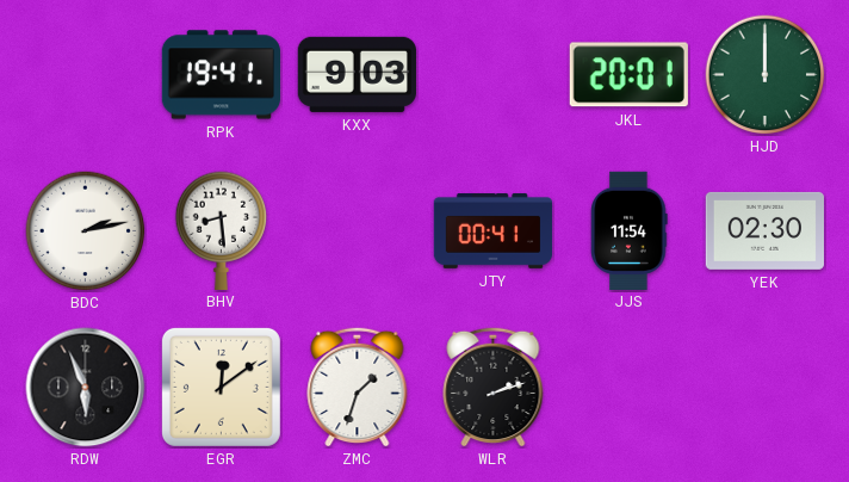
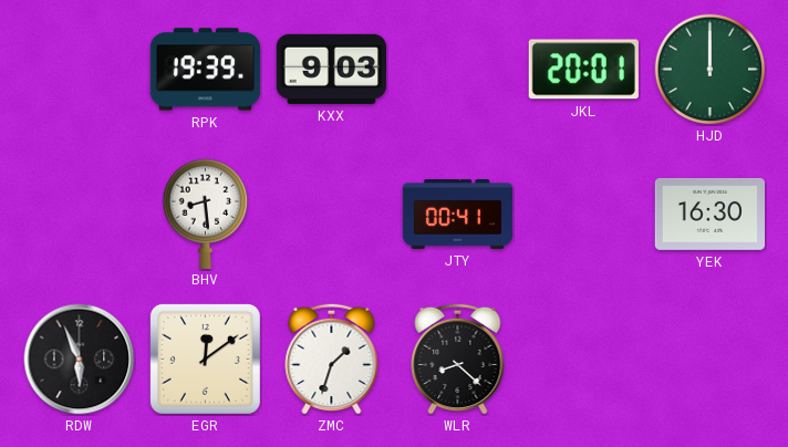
RPK: 19:41 -> 19:39 (205, 70)
BDC: 2:13 -> none (86, 231)
JJS: 11:54 -> none (630, 230)
YEK: 02:30 -> 16:30 (709, 214)
WLR: 2:12 -> 8:22 (458, 358)
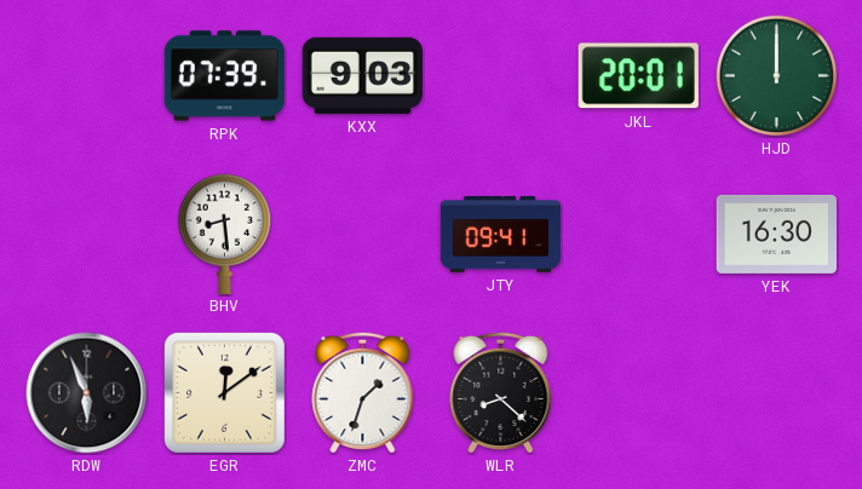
RPK: 19:39 -> 07:39 (224, 76)
JTY: 00:41 -> 09:41 (501, 235)
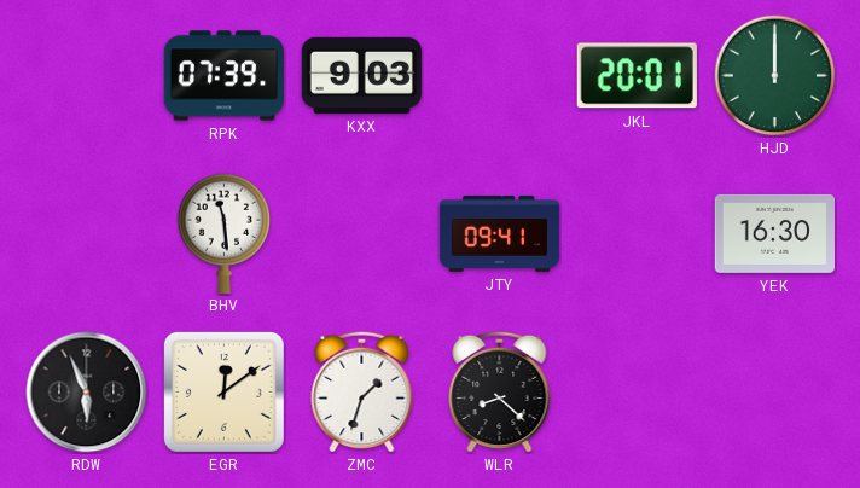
BHV: 8:29 -> 11:29 (225, 233)
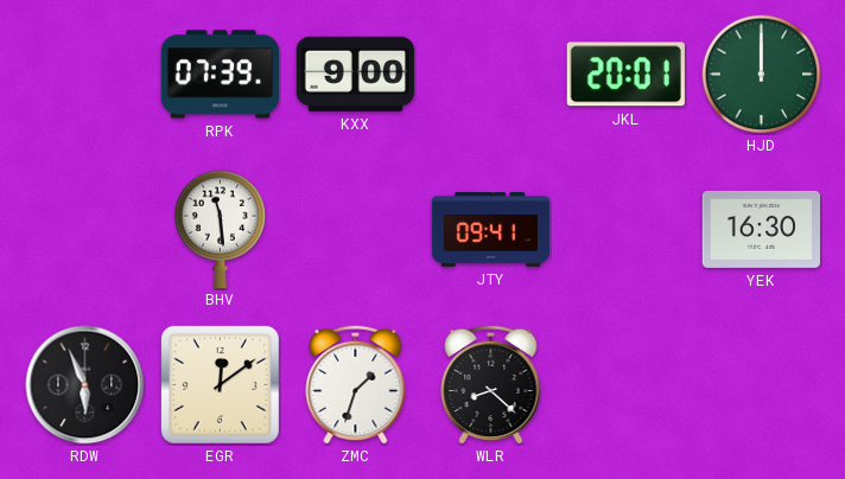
KXX: 9:03 -> 9:00 (355, 74)
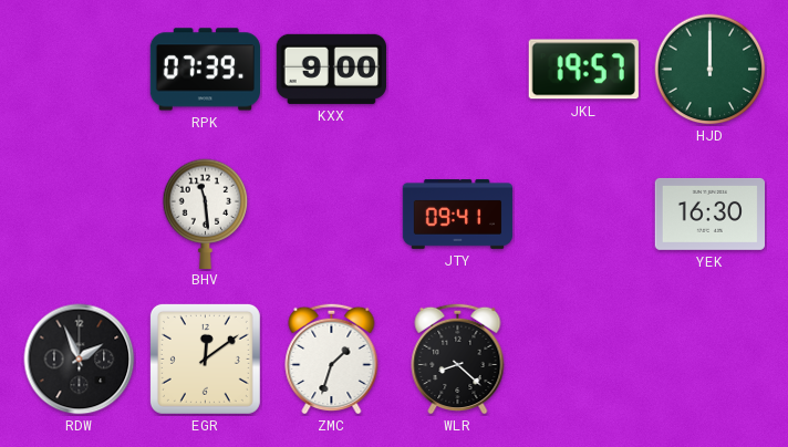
JKL: 20:01 -> 19:57 (583, 70)
RDW: 5:56 -> 1:56 (80, 360)
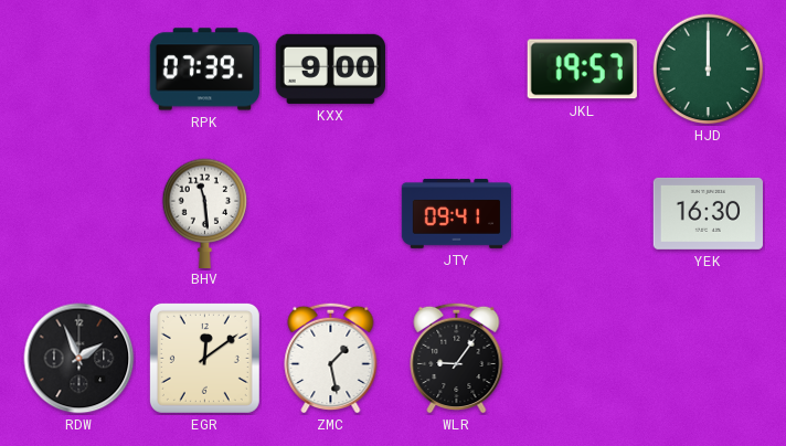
ZMC: 1:33 -> 1:28 (331, 358)
WLR: 8:22 -> 9:06 (457, 358)
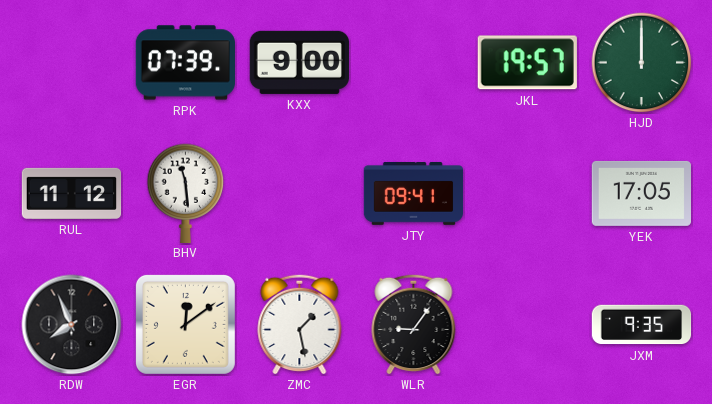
RUL: none -> 11:12 (72, 193)
YEK: 16:30 -> 17:05 (641, 193)
RDW: 1:56 -> 7:56 (72, 325)
JXM: none -> 9:35 (642, 325)
